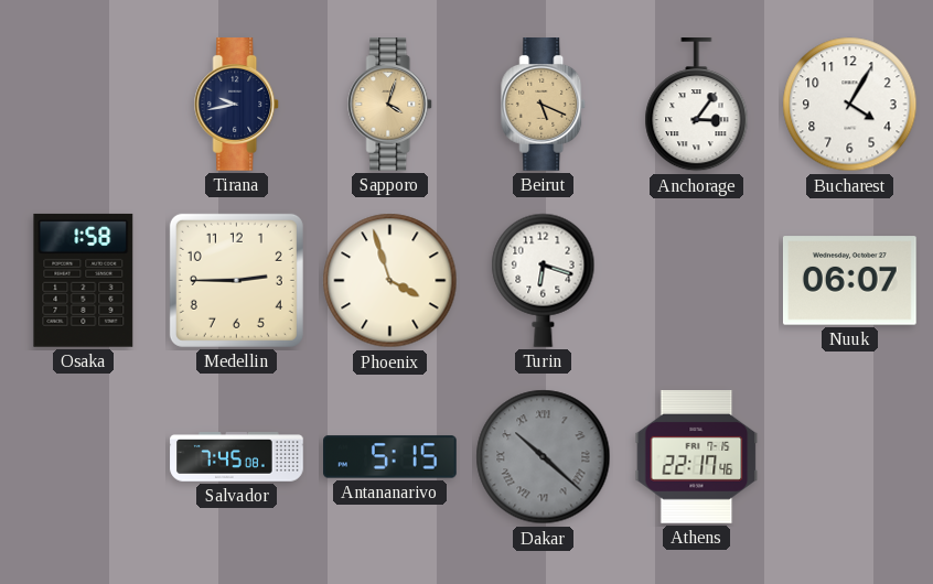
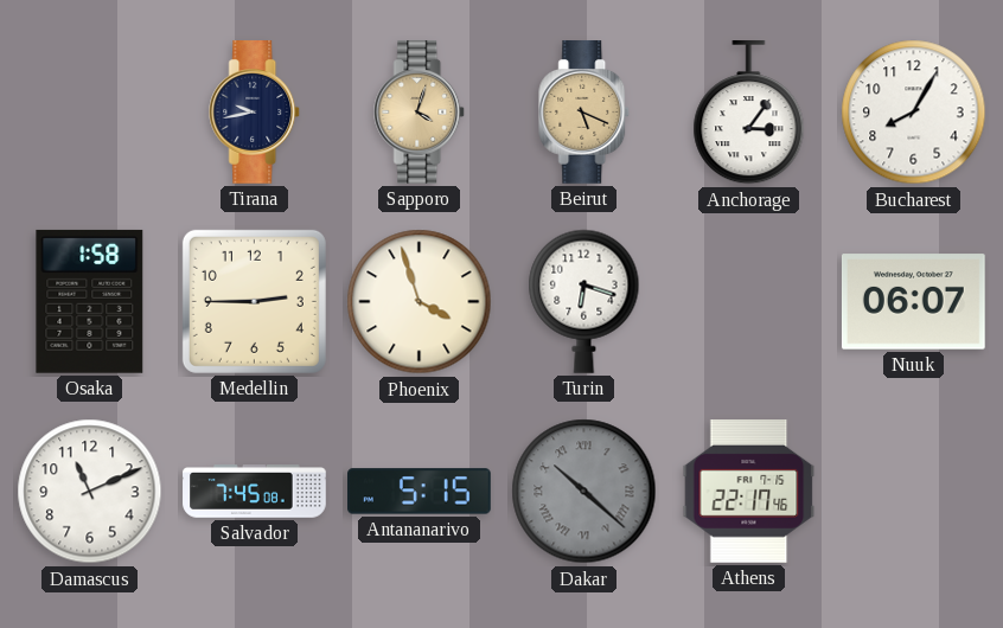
Bucharest: 4:05 -> 8:05 (914, 113)
Damascus: none -> 11:11 (90, 492)
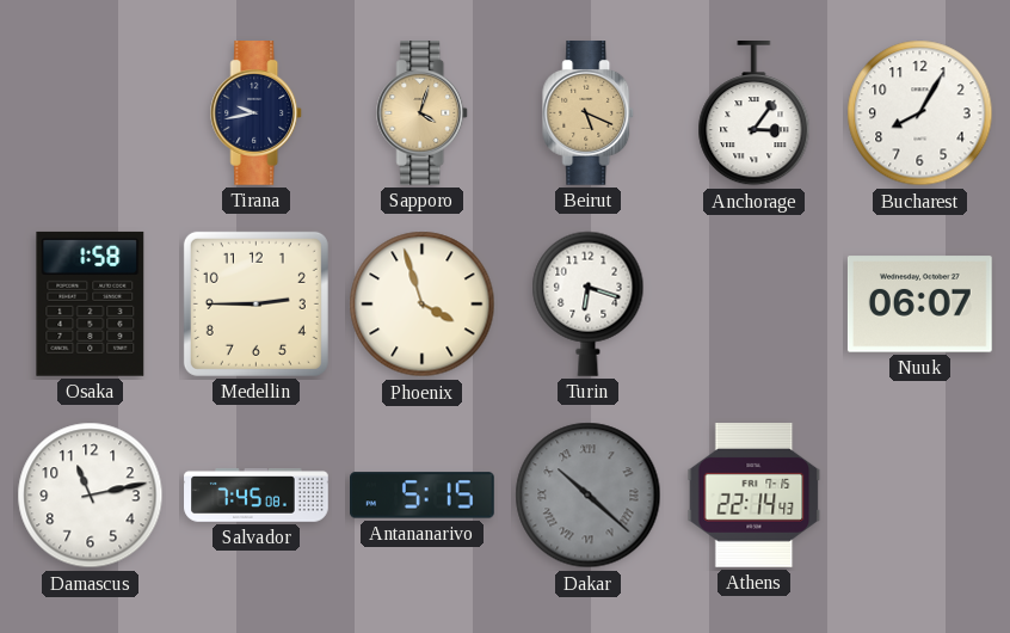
Damascus: 11:11 -> 11:13 (91, 496)
Athens: 22:17 -> 22:14 (755, 496)
